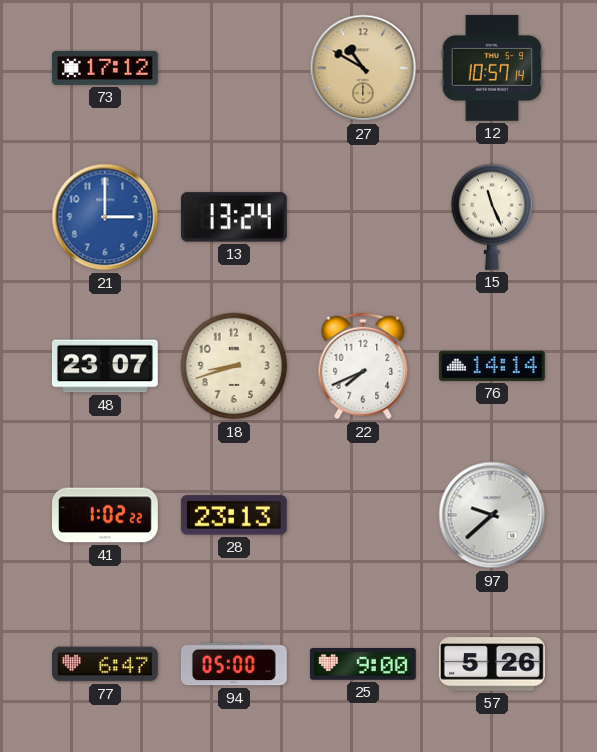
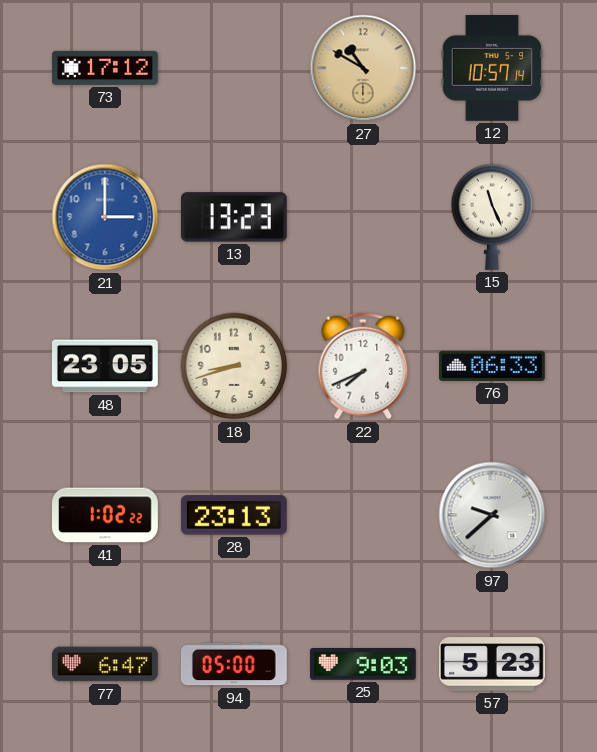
13: 13:24 -> 13:23 (234, 217)
48: 23:07 -> 23:05 (105, 366)
76: 14:14 -> 06:33 (492, 366)
25: 9:00 -> 9:03 (363, 665)
57: 5:26 -> 5:23 (492, 664)
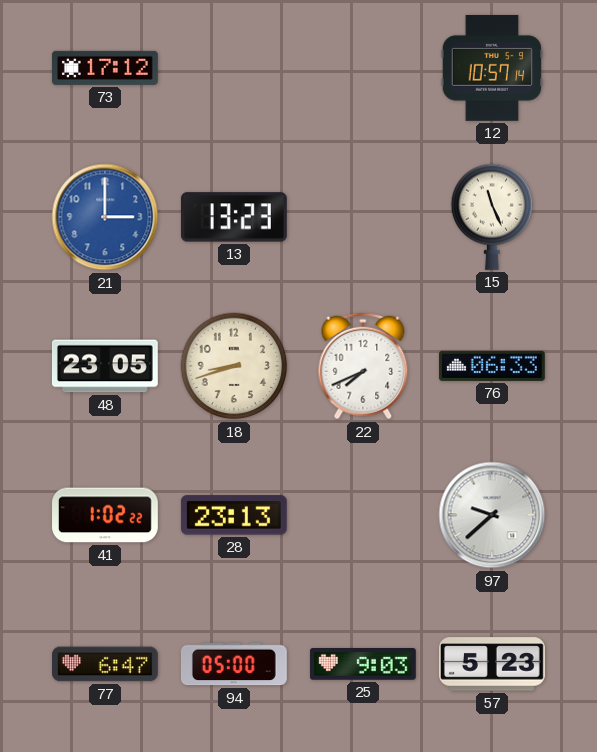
27: 10:50 -> none (363, 68)
